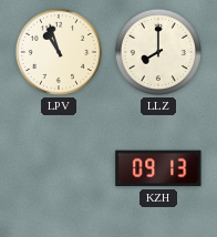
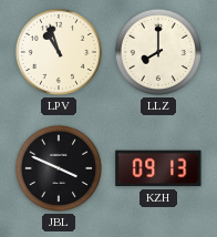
JBL: none -> 3:49 (59, 168)
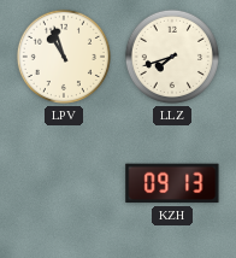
LLZ: 8:00 -> 7:42 (172, 57)
JBL: 3:49 -> none (59, 168)
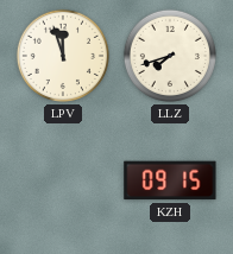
LPV: 10:57 -> 11:57 (63, 56)
KZH: 09:13 -> 09:15 (170, 180)
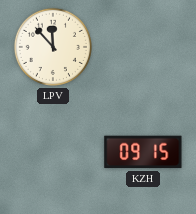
LPV: 11:57 -> 11:53 (53, 47)
LLZ: 7:42 -> none (170, 56)
